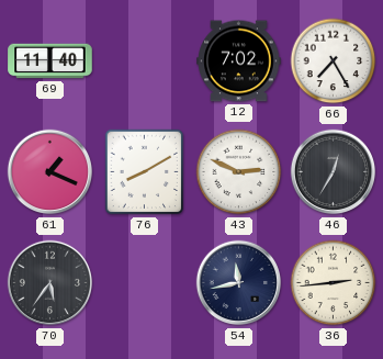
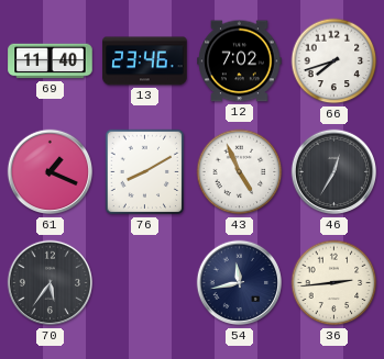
13: none -> 23:46 (145, 61)
66: 7:25 -> 7:42 (334, 61)
43: 2:49 -> 4:56 (240, 172)
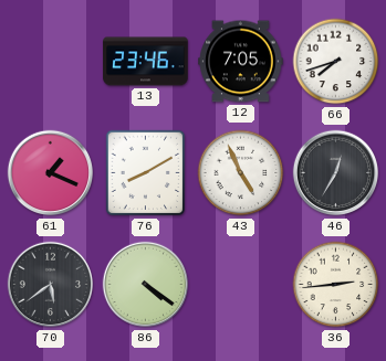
69: 11:40 -> none (51, 61)
12: 7:02 -> 7:05 (241, 62)
70: 5:36 -> 5:39 (51, 285)
86: none -> 4:21 (146, 285)
54: 11:43 -> none (240, 283)
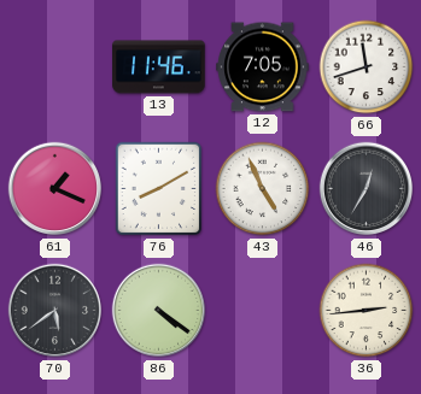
13: 23:46 -> 11:46 (159, 67)
66: 7:42 -> 11:42 (367, 67)
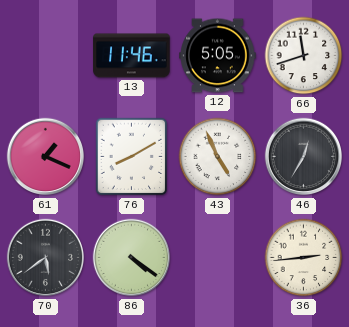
12: 7:05 -> 5:05 (218, 56)
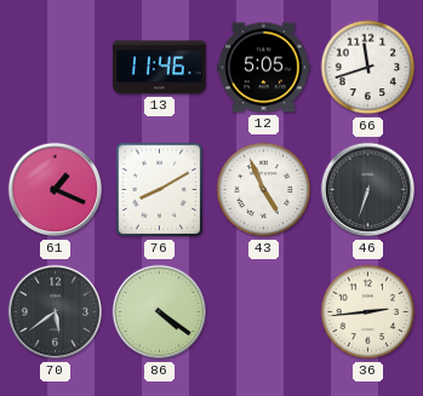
46: 12:35 -> 6:33 (368, 190)
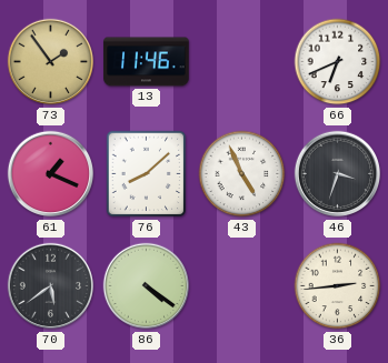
73: none -> 1:54 (51, 62)
12: 5:05 -> none (264, 68)
66: 11:42 -> 6:41 (338, 62)
76: 8:10 -> 8:08 (147, 174)
46: 6:33 -> 3:33 (338, 174)
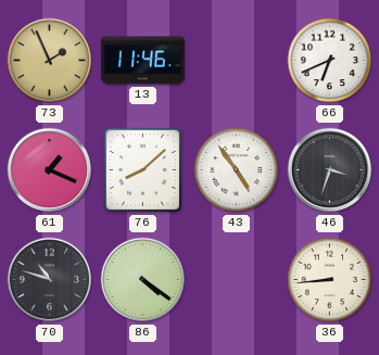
73: 1:54 -> 1:56 (50, 61)
43: 4:56 -> 4:54 (237, 170)
70: 5:39 -> 10:48 (50, 280)
36: 2:44 -> 8:44 (330, 280)
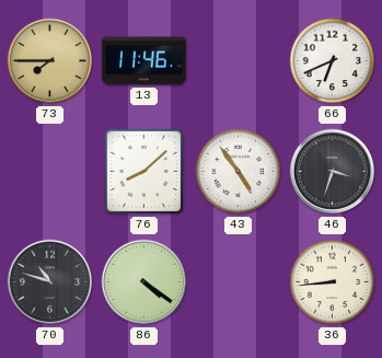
73: 1:56 -> 7:45 (50, 61)
61: 1:19 -> none (50, 170)
